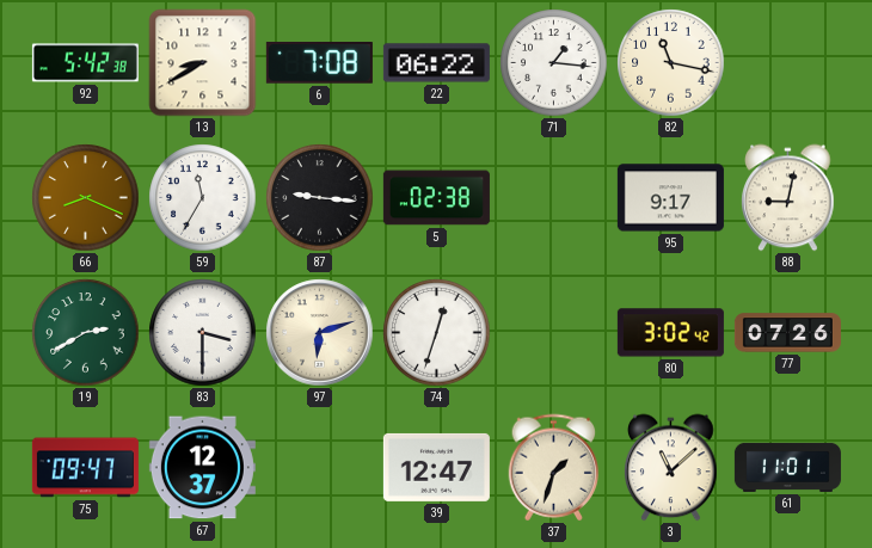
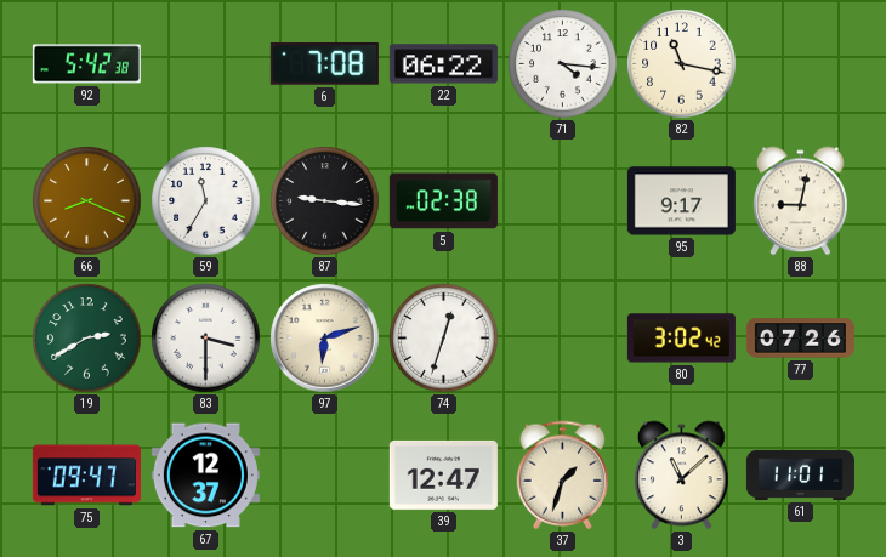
13: 8:40 -> none (203, 63)
71: 1:16 -> 4:16 (563, 64)
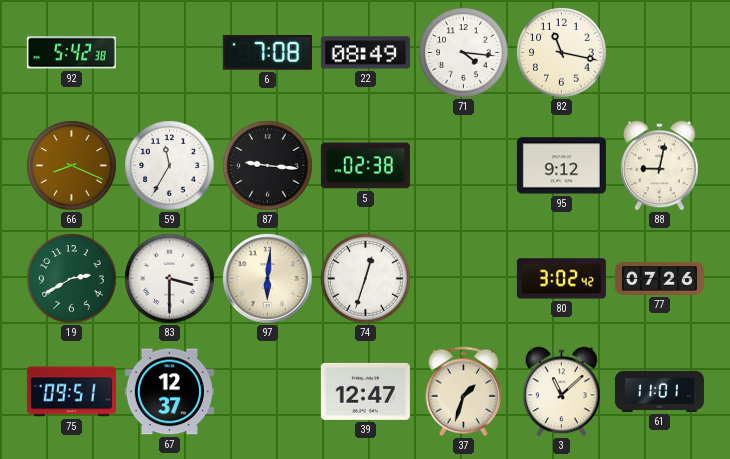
22: 06:22 -> 08:49 (365, 53)
95: 9:17 -> 9:12 (561, 166)
97: 6:12 -> 6:01 (268, 279)
75: 09:47 -> 09:51 (71, 392)
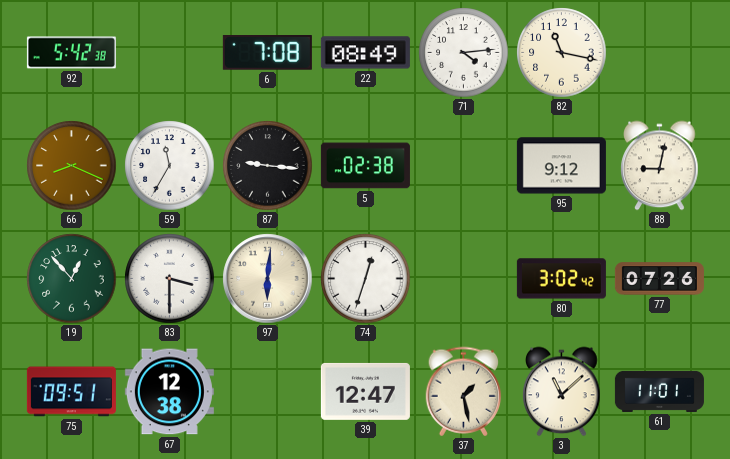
71: 4:16 -> 4:14 (464, 53)
19: 2:40 -> 12:53 (72, 279)
67: 12:37 -> 12:38 (169, 392)
37: 1:33 -> 1:28 (464, 392)
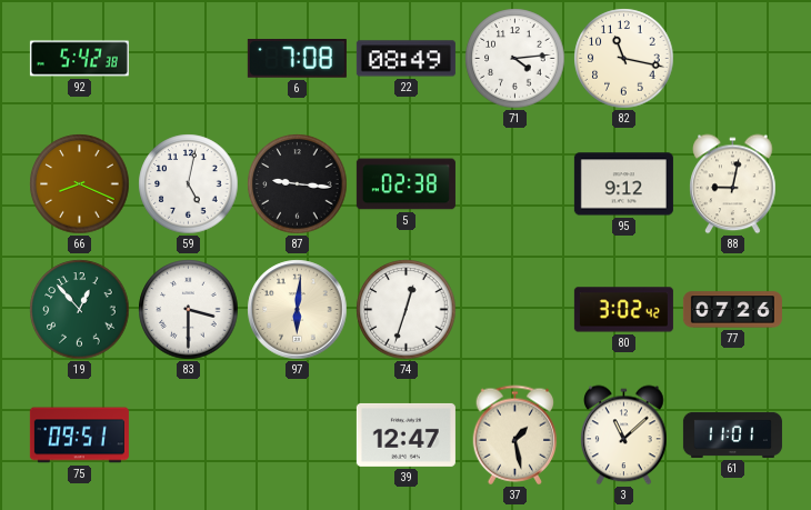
59: 11:35 -> 5:02 (189, 184)
67: 12:38 -> none (169, 392)
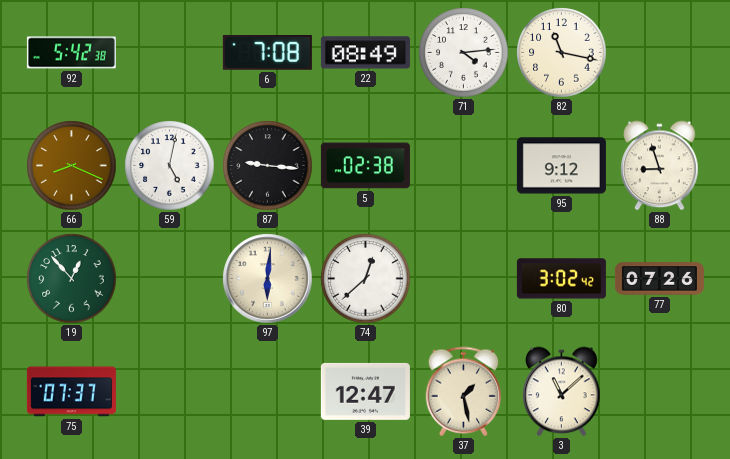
88: 9:02 -> 8:57 (660, 166)
83: 3:30 -> none (189, 310)
74: 12:33 -> 12:38 (366, 279)
75: 09:51 -> 07:37 (71, 392)
61: 11:01 -> none (732, 434)
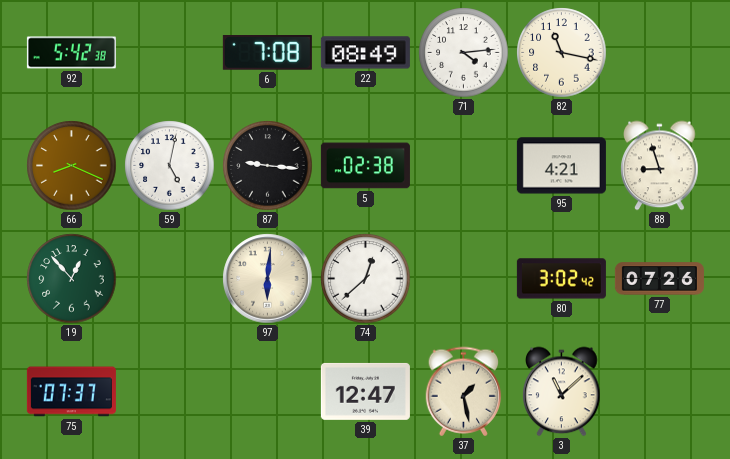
95: 9:12 -> 4:21 (561, 166)
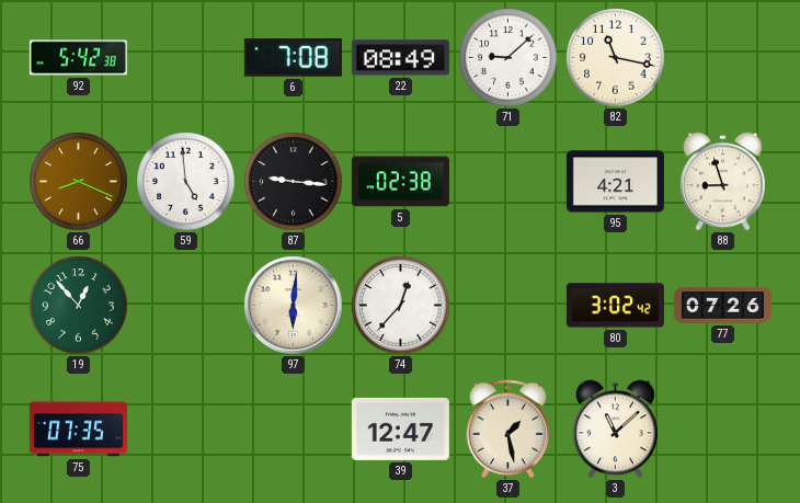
71: 4:14 -> 9:08 (508, 58)
59: 5:02 -> 4:59 (186, 182)
74: 12:38 -> 12:37 (401, 306)
75: 07:37 -> 07:35 (78, 430)
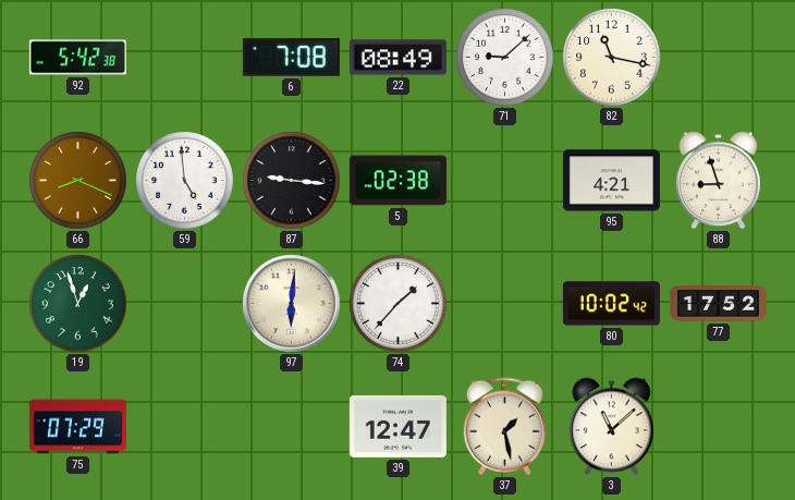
19: 12:53 -> 12:57 (78, 304)
74: 12:37 -> 1:37 (399, 304)
80: 3:02 -> 10:02 (611, 304)
77: 07:26 -> 17:52 (718, 304)
75: 07:35 -> 07:29 (77, 427)
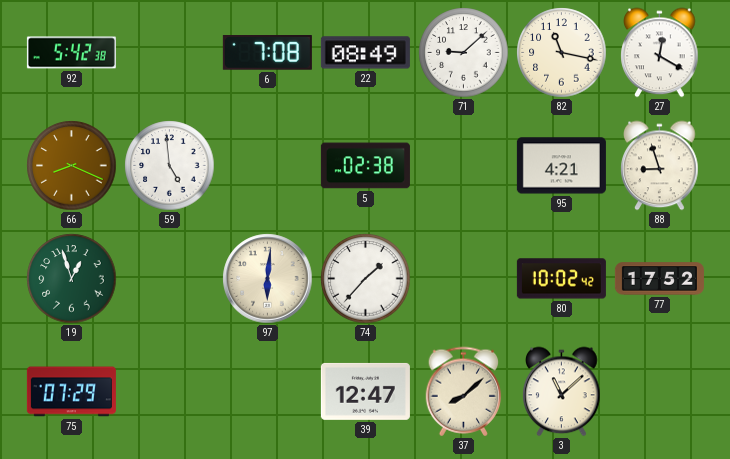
27: none -> 12:20 (660, 53)
87: 9:16 -> none (292, 181)
37: 1:28 -> 8:08 (464, 392)
